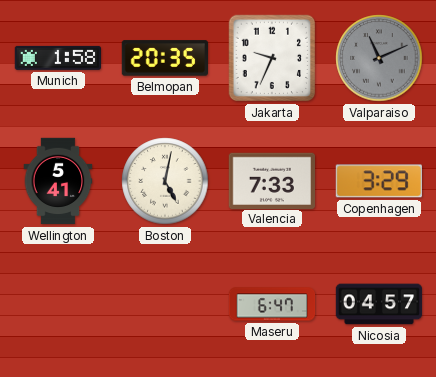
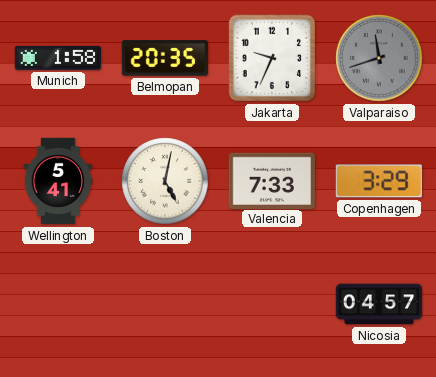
Valparaiso: 11:11 -> 11:42 (379, 58)
Maseru: 6:47 -> none (272, 304)
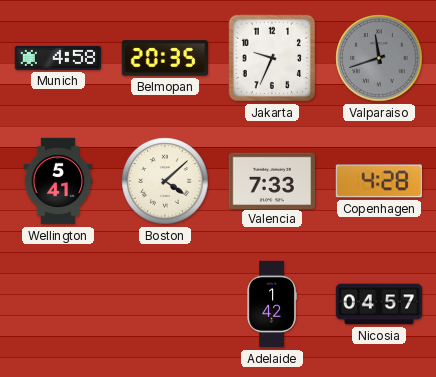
Munich: 1:58 -> 4:58 (57, 58)
Boston: 5:02 -> 4:08 (165, 181)
Copenhagen: 3:29 -> 4:28 (378, 181)
Adelaide: none -> 1:42 (272, 304)
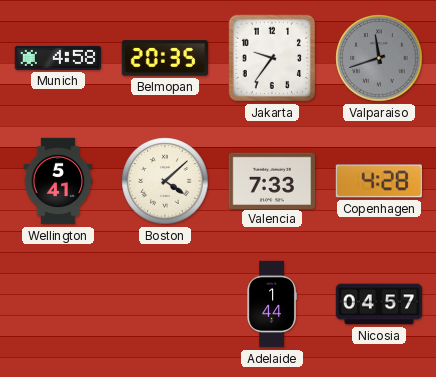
Jakarta: 9:34 -> 9:36 (272, 58)
Adelaide: 1:42 -> 1:44 (272, 304)
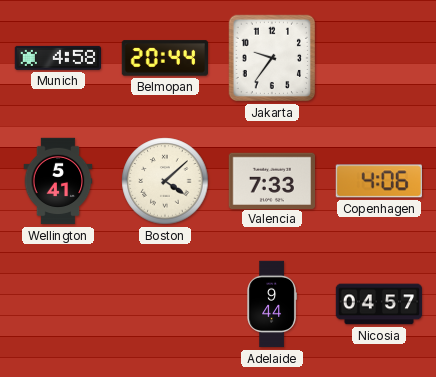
Belmopan: 20:35 -> 20:44 (165, 58)
Valparaiso: 11:42 -> none (379, 58)
Copenhagen: 4:28 -> 4:06 (378, 181)
Adelaide: 1:44 -> 9:44 (272, 304)
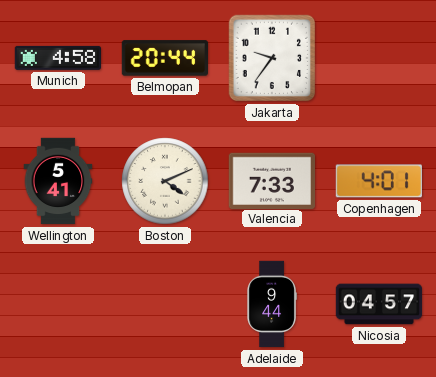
Boston: 4:08 -> 4:11 (165, 181)
Copenhagen: 4:06 -> 4:01 (378, 181)
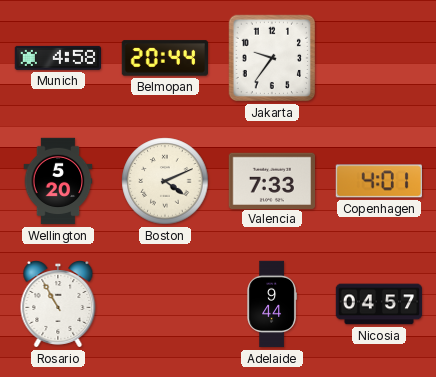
Wellington: 5:41 -> 5:20 (58, 181)
Rosario: none -> 10:55 (58, 305)
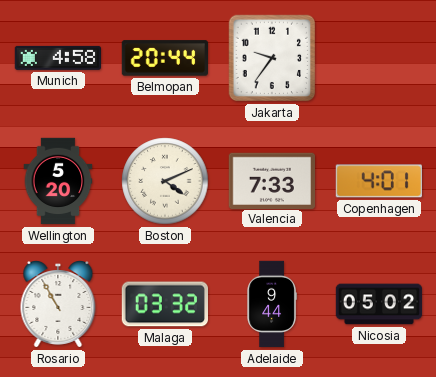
Malaga: none -> 03:32 (164, 304)
Nicosia: 04:57 -> 05:02 (379, 304)
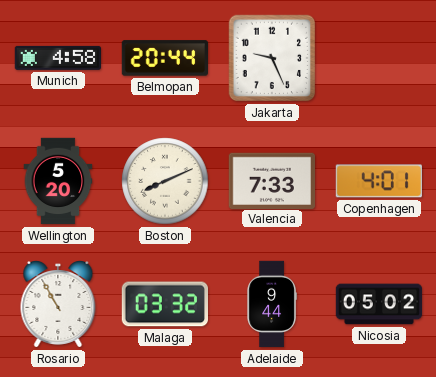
Jakarta: 9:36 -> 9:26 (272, 58)
Boston: 4:11 -> 8:11 (165, 181)
